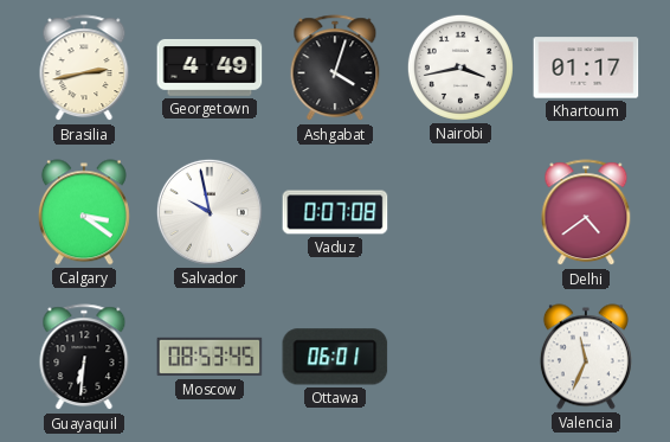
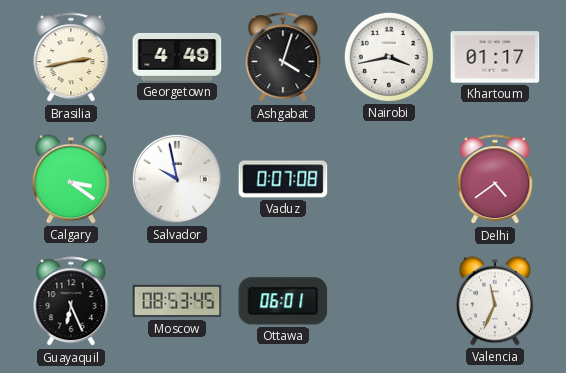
Guayaquil: 6:31 -> 6:26 (71, 302)
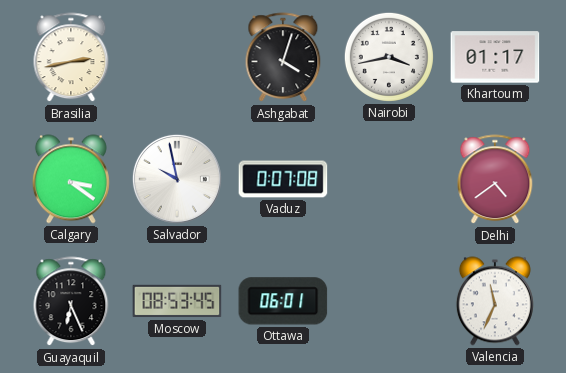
Georgetown: 4:49 -> none (177, 57)
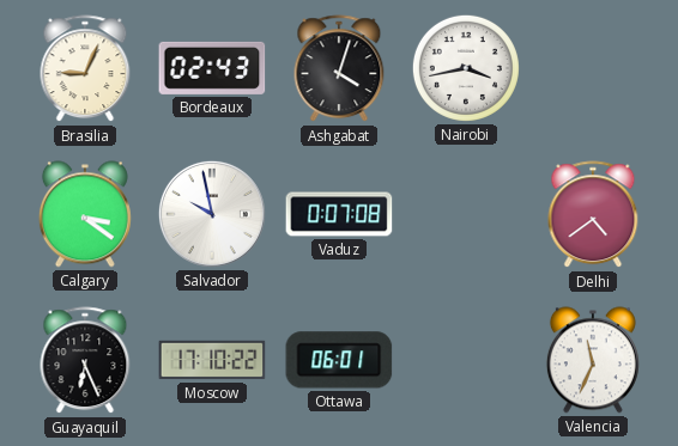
Brasilia: 2:43 -> 9:04 (85, 69)
Bordeaux: none -> 02:43 (212, 68)
Khartoum: 01:17 -> none (495, 57)
Moscow: 08:53 -> 17:10 (212, 360)
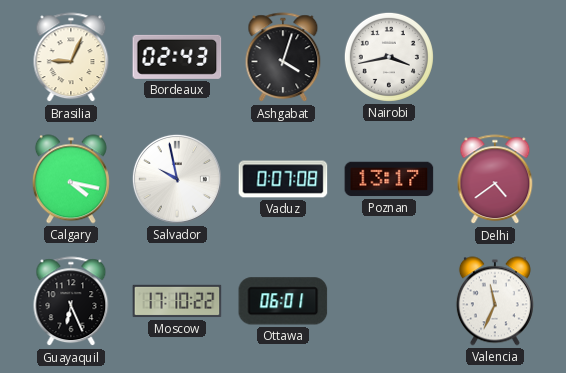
Calgary: 3:21 -> 4:17 (71, 179)
Poznan: none -> 13:17 (389, 179)
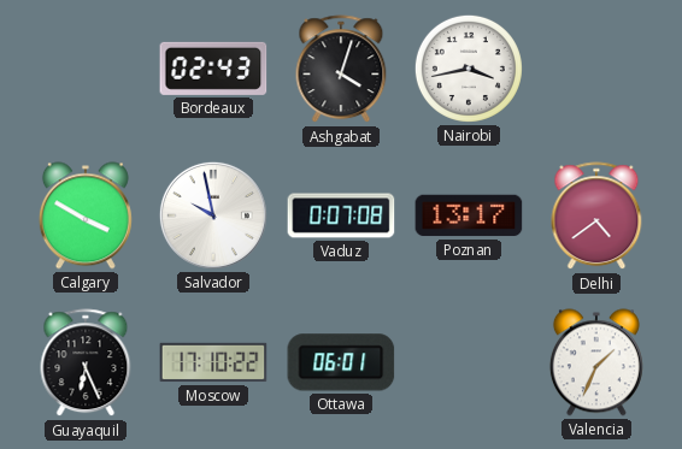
Brasilia: 9:04 -> none (71, 58)
Calgary: 4:17 -> 3:50 (86, 215)
Valencia: 11:34 -> 1:34 (596, 362)
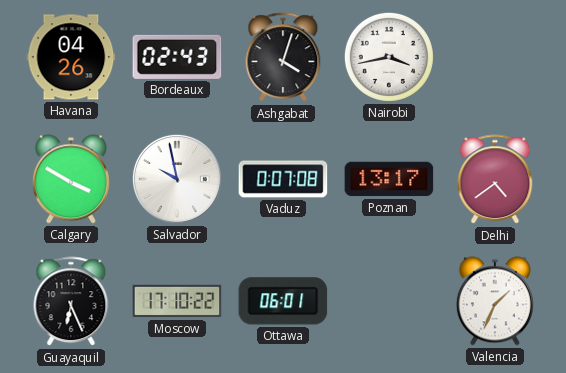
Havana: none -> 04:26 (71, 57)
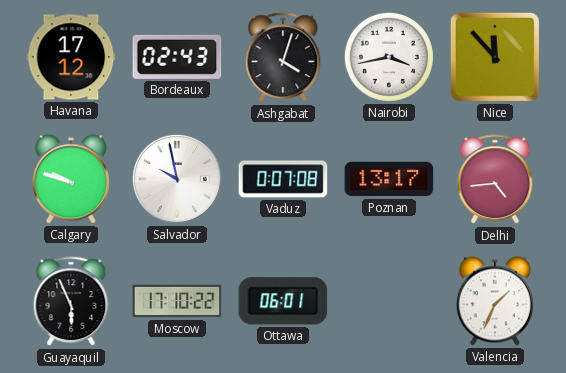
Havana: 04:26 -> 17:12 (71, 57)
Nice: none -> 11:53 (495, 57)
Calgary: 3:50 -> 9:48 (71, 179)
Delhi: 4:39 -> 4:44 (495, 180)
Guayaquil: 6:26 -> 5:56 (71, 302)
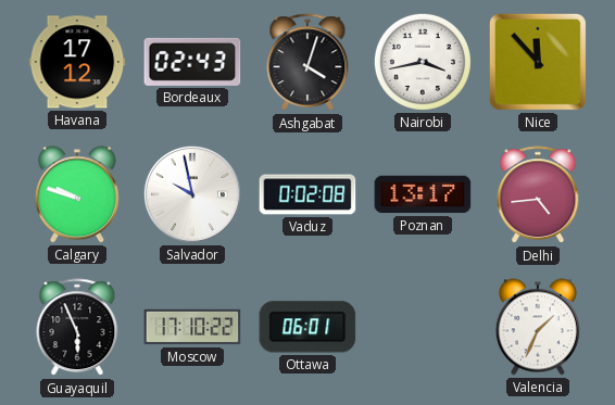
Vaduz: 0:07 -> 0:02 (307, 194)
